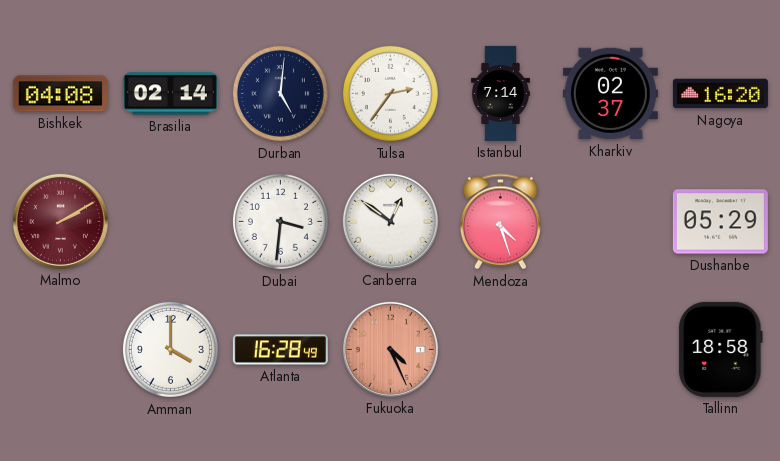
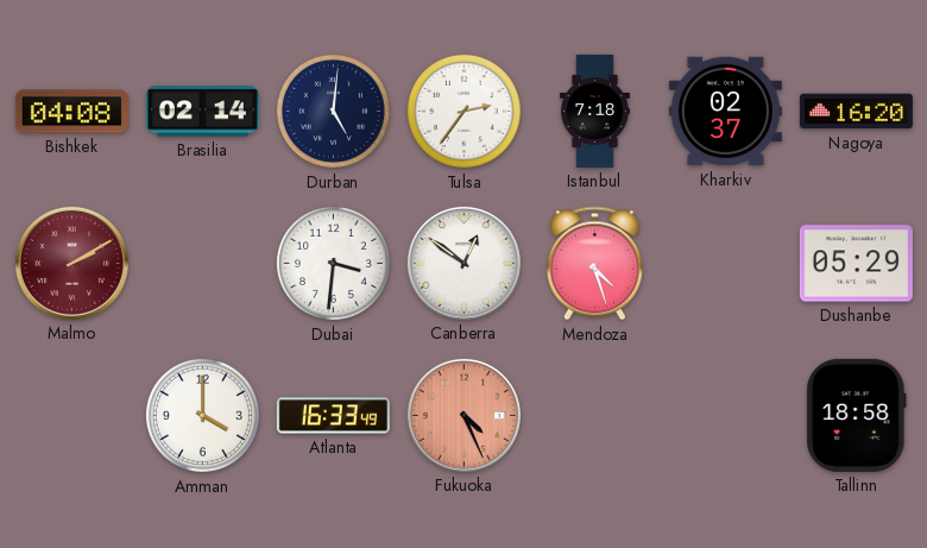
Istanbul: 7:14 -> 7:18 (594, 111)
Atlanta: 16:28 -> 16:33 (333, 416)
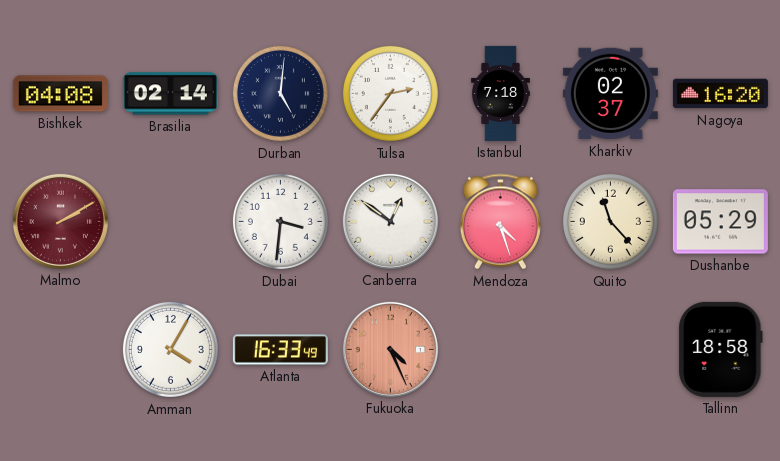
Quito: none -> 11:23 (610, 221)
Amman: 4:00 -> 4:05 (170, 349)
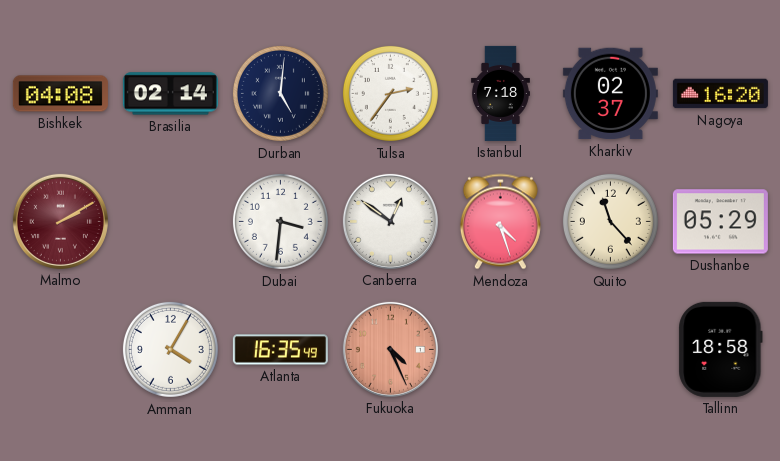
Atlanta: 16:33 -> 16:35 (280, 350)
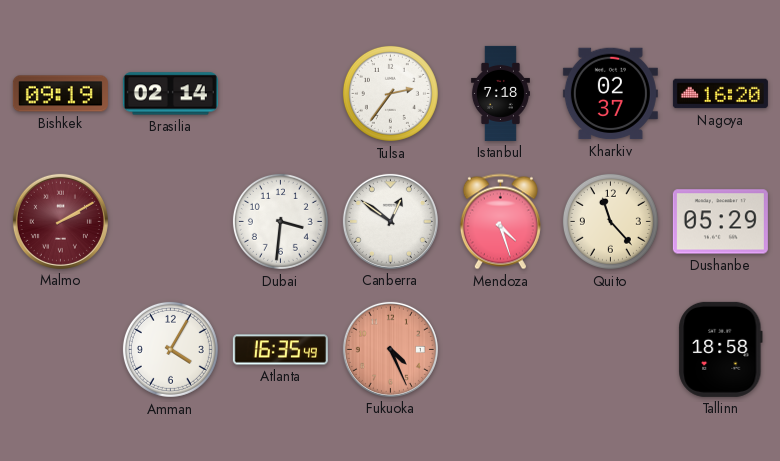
Bishkek: 04:08 -> 09:19 (60, 94)
Durban: 5:01 -> none (280, 93)
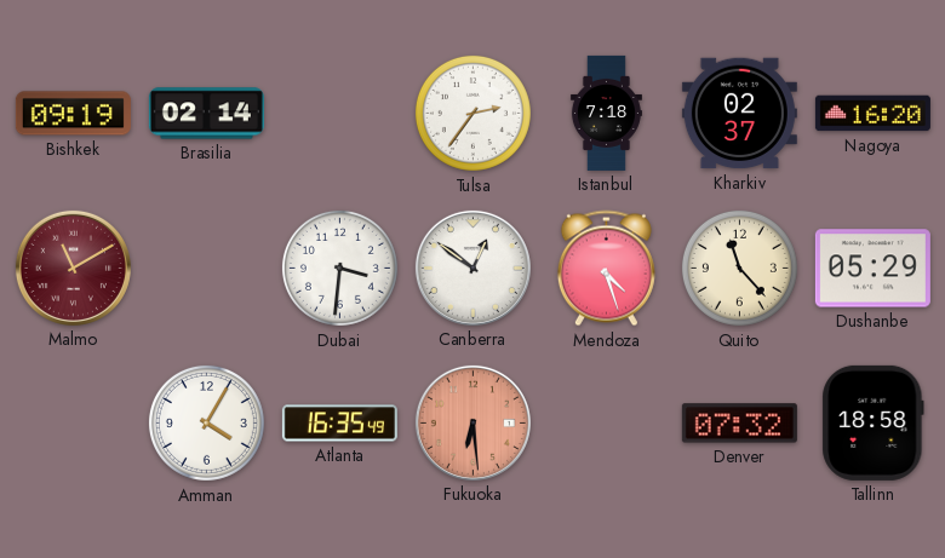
Malmo: 2:10 -> 11:10 (73, 268)
Fukuoka: 4:26 -> 6:29 (472, 422)
Denver: none -> 07:32 (739, 424)
